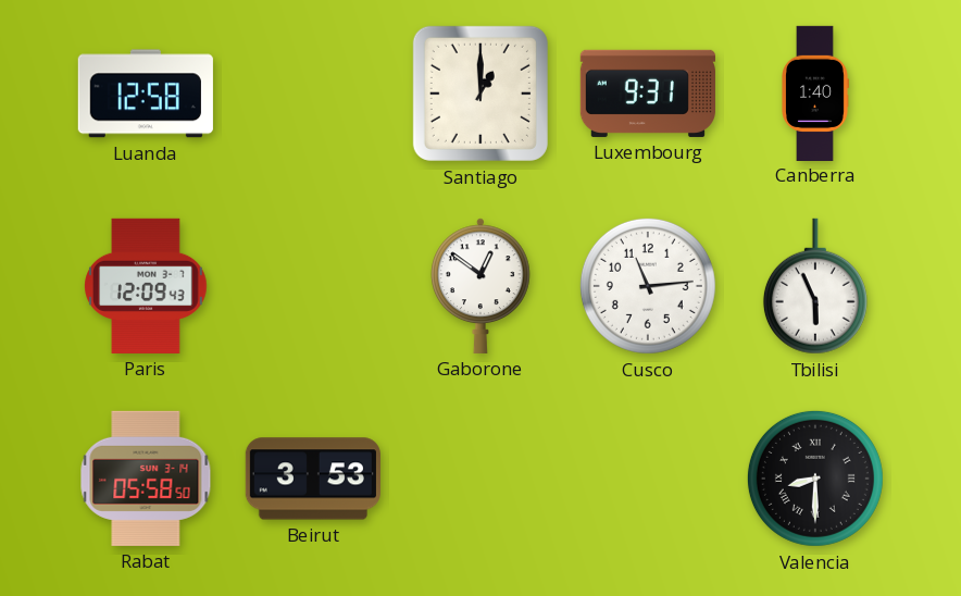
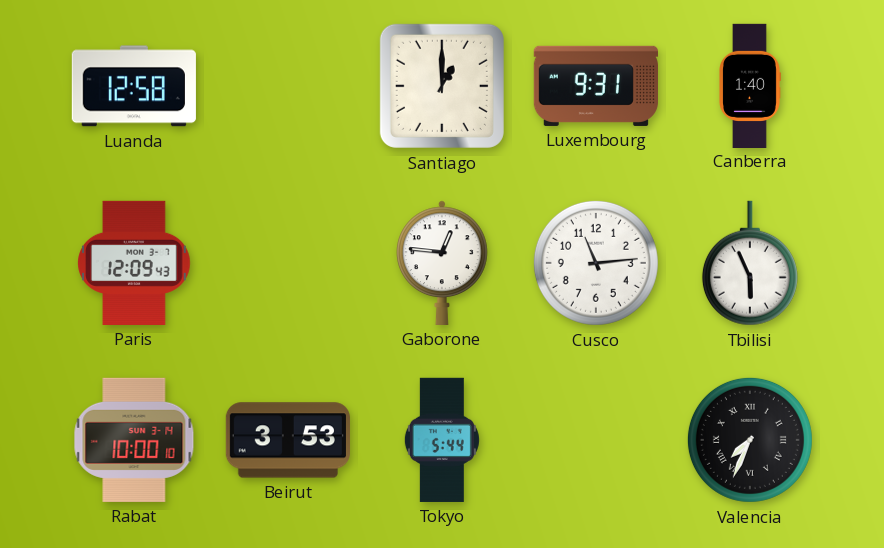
Gaborone: 12:51 -> 12:46 (443, 263)
Rabat: 05:58 -> 10:00 (134, 440)
Tokyo: none -> 5:44 (442, 440)
Valencia: 8:30 -> 7:34 (750, 440)
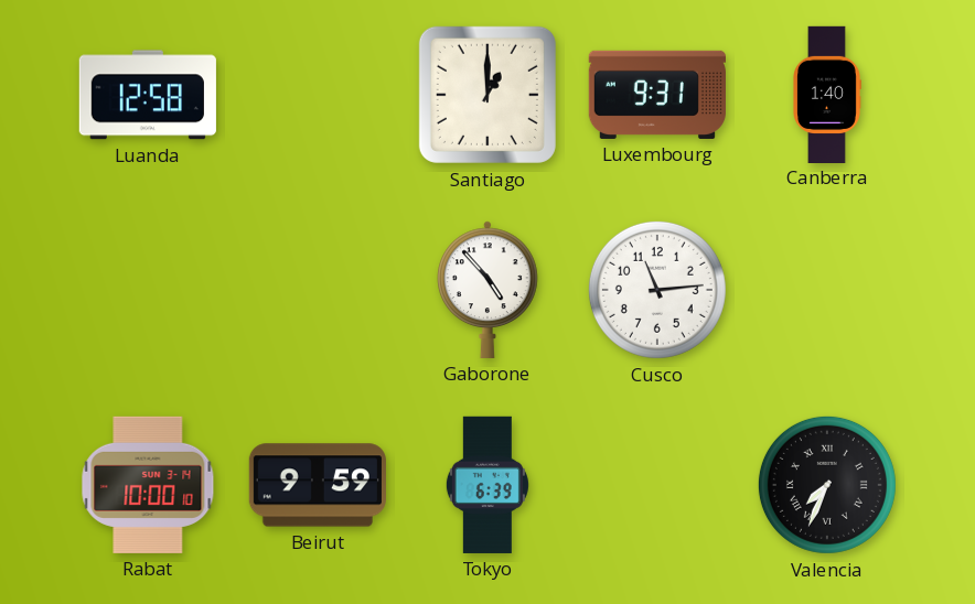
Paris: 12:09 -> none (134, 263)
Gaborone: 12:46 -> 4:53 (489, 290)
Tbilisi: 5:56 -> none (750, 263)
Beirut: 3:53 -> 9:59 (318, 485)
Tokyo: 5:44 -> 6:39 (488, 485)
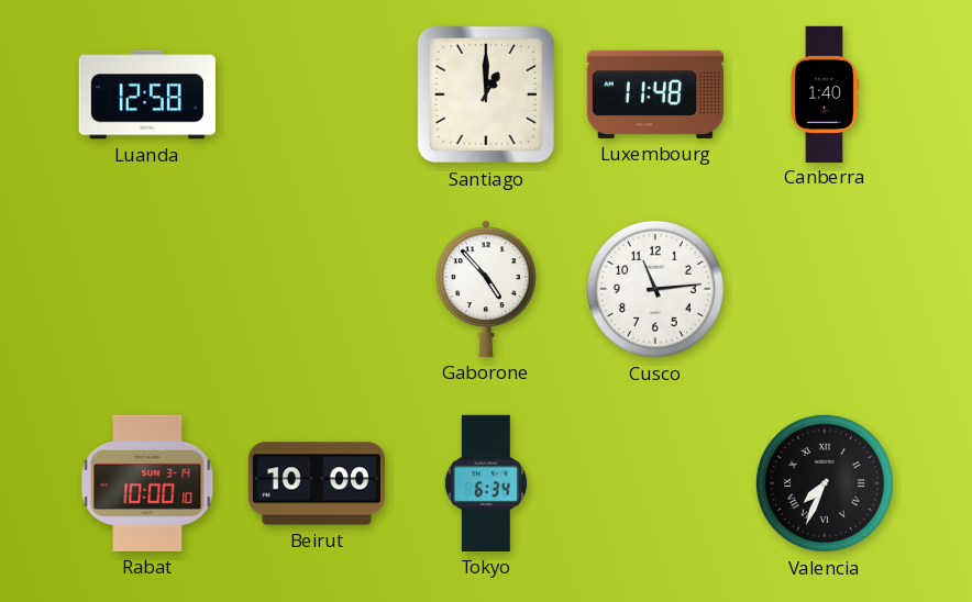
Luxembourg: 9:31 -> 11:48 (655, 94)
Beirut: 9:59 -> 10:00 (317, 483)
Tokyo: 6:39 -> 6:34 (486, 483)
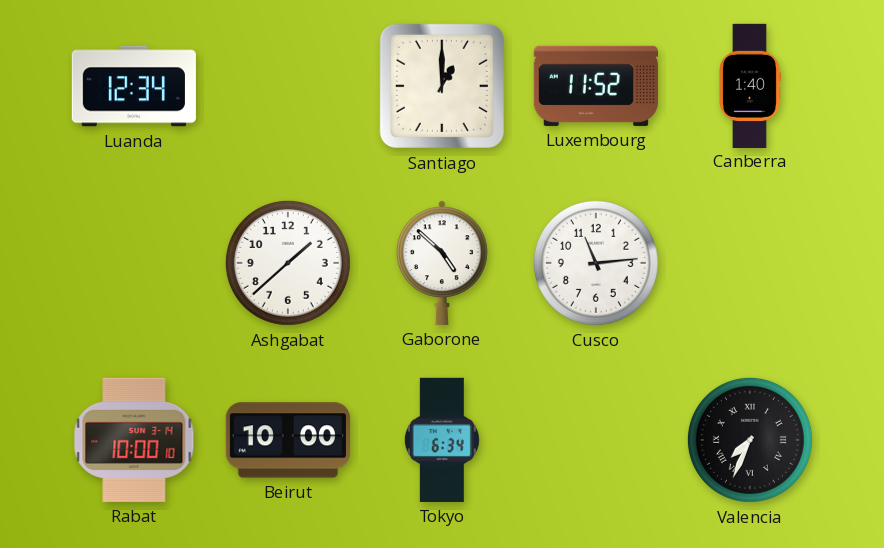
Luanda: 12:58 -> 12:34 (134, 86)
Luxembourg: 11:48 -> 11:52 (596, 86)
Ashgabat: none -> 1:38 (288, 263)
Gaborone: 4:53 -> 4:52 (443, 263)
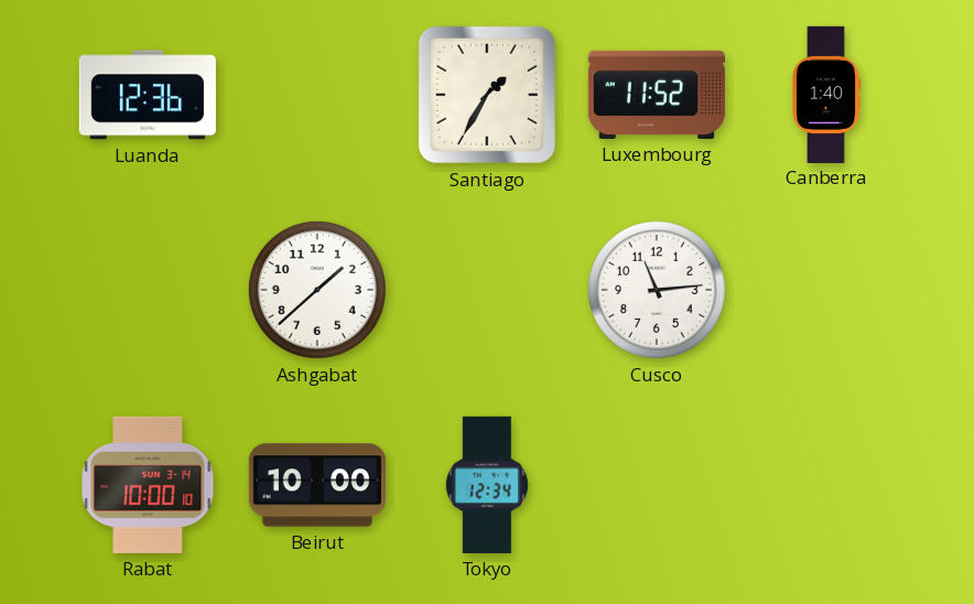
Luanda: 12:34 -> 12:36 (148, 95)
Santiago: 1:00 -> 1:35 (487, 95)
Gaborone: 4:52 -> none (443, 263)
Tokyo: 6:34 -> 12:34 (487, 485)
Valencia: 7:34 -> none (750, 440)
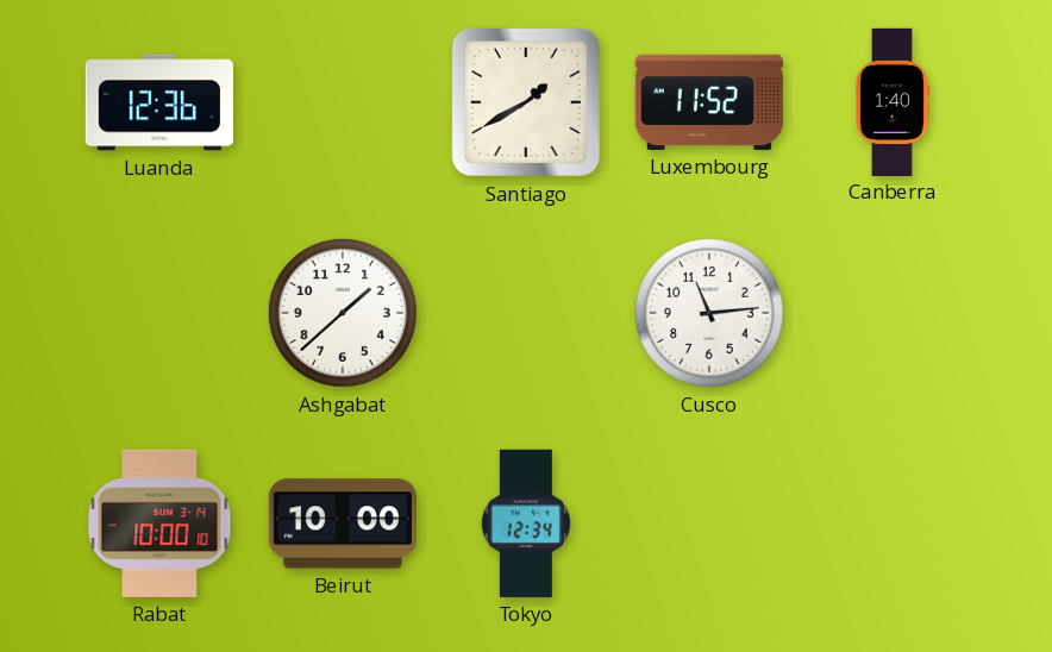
Santiago: 1:35 -> 1:40 (526, 102)
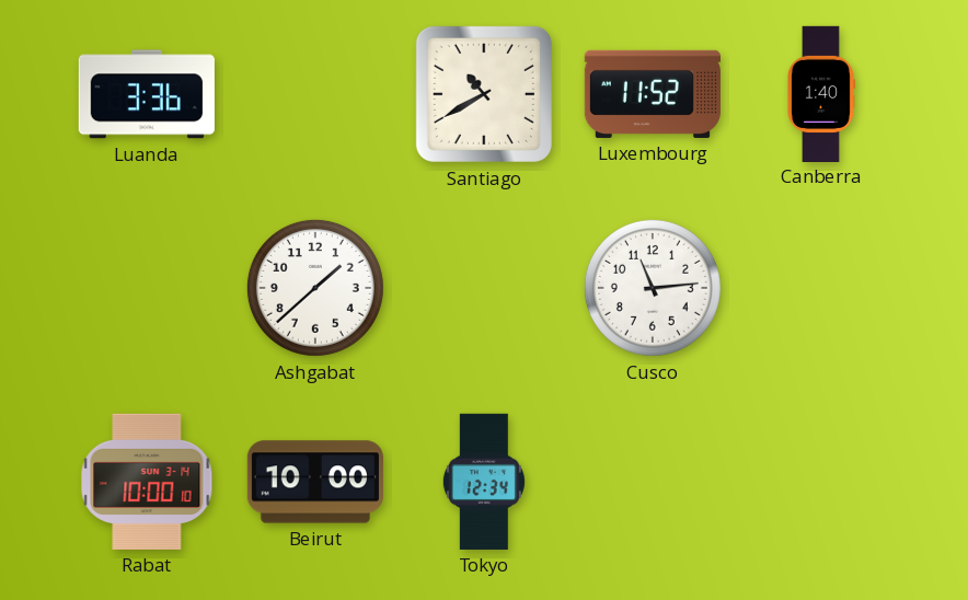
Luanda: 12:36 -> 3:36 (147, 94)
Santiago: 1:40 -> 10:40 (484, 94)
